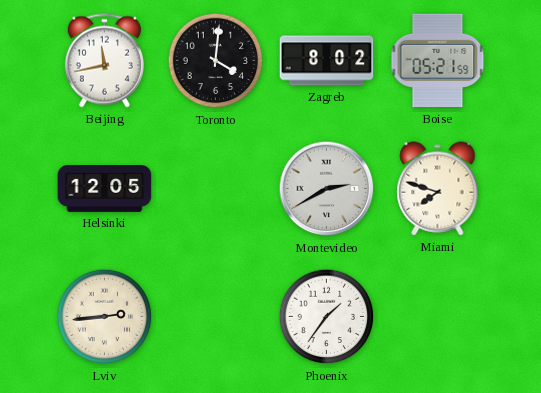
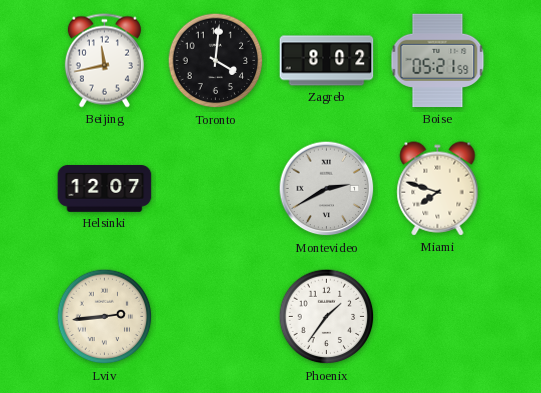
Helsinki: 12:05 -> 12:07 (105, 189)
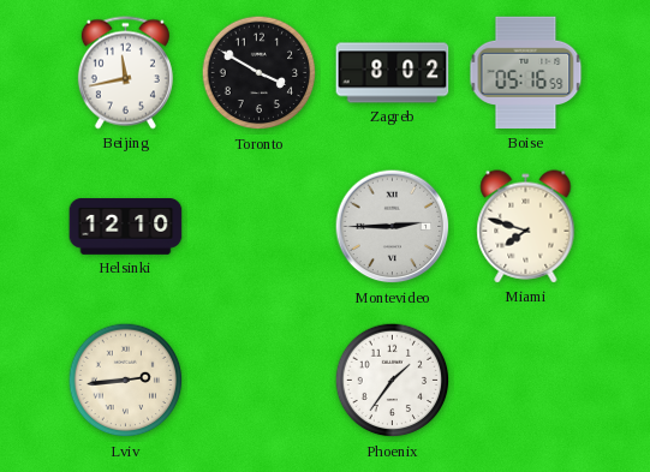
Toronto: 4:01 -> 3:50 (260, 73)
Boise: 05:21 -> 05:16 (526, 73)
Helsinki: 12:07 -> 12:10 (126, 227)
Montevideo: 2:40 -> 2:45 (393, 227)
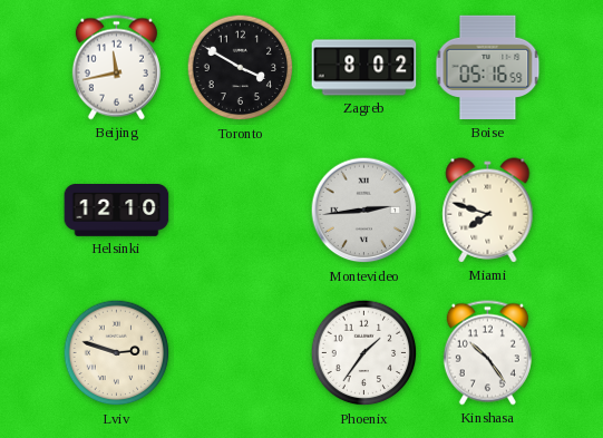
Montevideo: 2:45 -> 2:44 (364, 211)
Lviv: 2:44 -> 2:48 (117, 353)
Kinshasa: none -> 10:24 (487, 353)
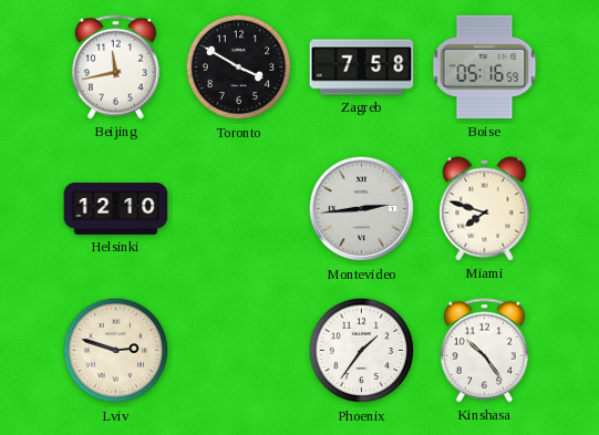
Zagreb: 8:02 -> 7:58 (362, 68)
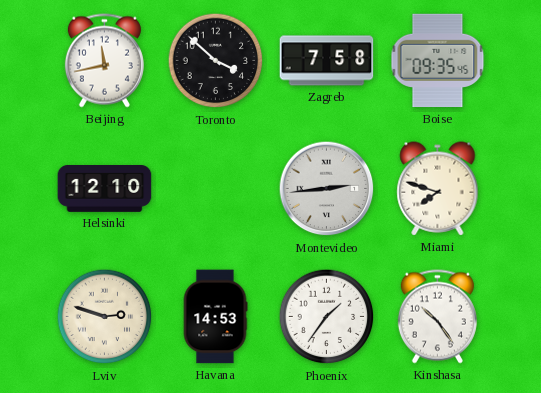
Toronto: 3:50 -> 3:52 (216, 61)
Boise: 05:16 -> 09:35 (438, 61)
Havana: none -> 14:53 (215, 317)
